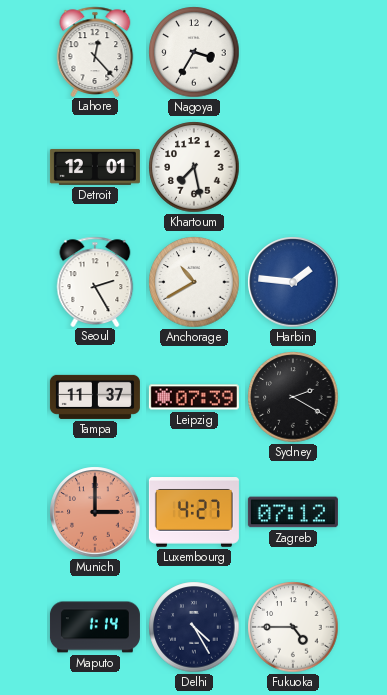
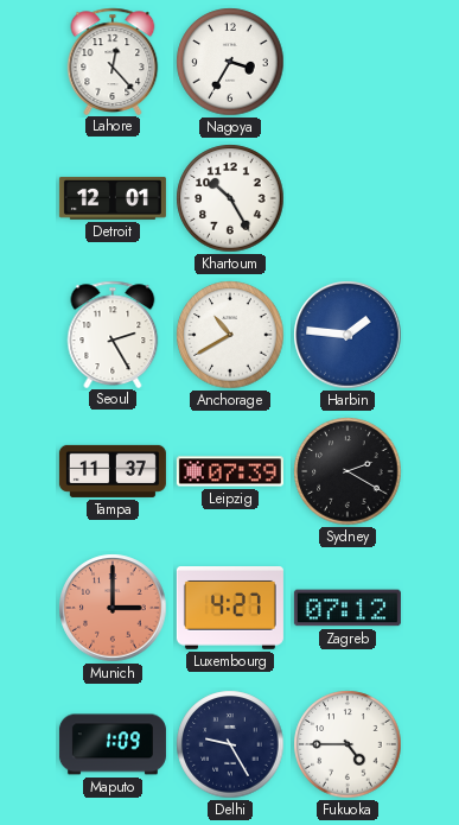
Khartoum: 7:28 -> 10:25 (230, 198)
Maputo: 1:14 -> 1:09 (113, 744)
Delhi: 4:25 -> 9:25 (230, 744)
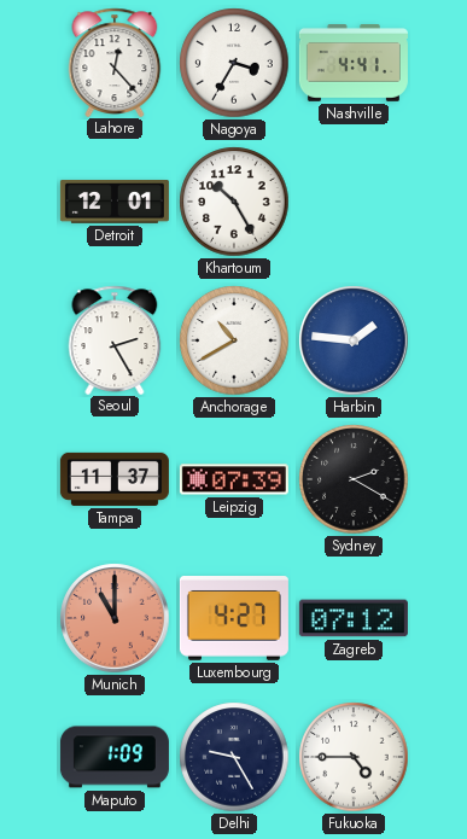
Nashville: none -> 4:41 (354, 64)
Munich: 3:00 -> 11:00 (115, 618)
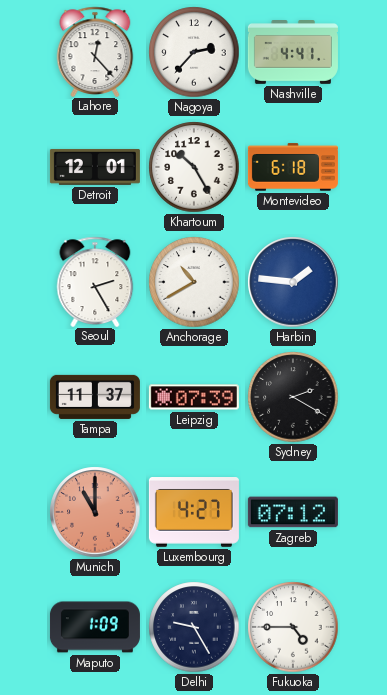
Nagoya: 3:35 -> 2:37 (194, 52)
Montevideo: none -> 6:18 (293, 167)
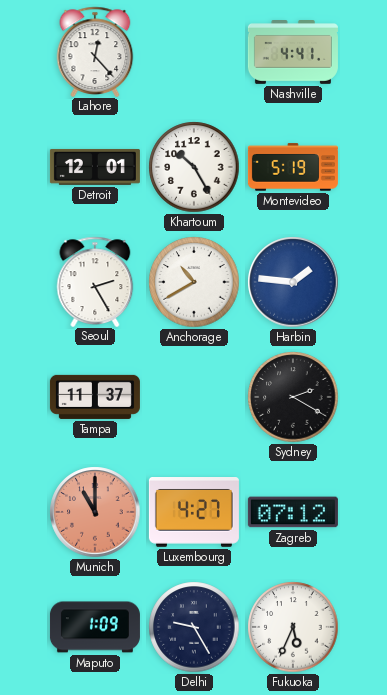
Nagoya: 2:37 -> none (194, 52)
Montevideo: 6:18 -> 5:19 (293, 167)
Leipzig: 07:39 -> none (194, 397)
Fukuoka: 4:45 -> 5:34 (293, 627)
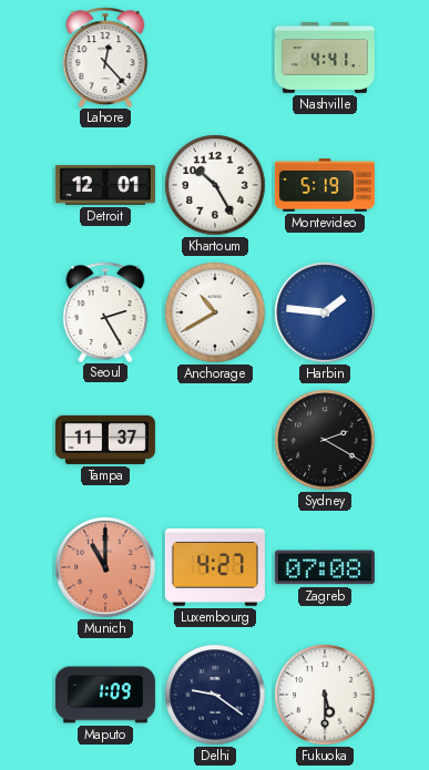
Zagreb: 07:12 -> 07:08 (325, 567)
Delhi: 9:25 -> 9:21 (215, 695)
Fukuoka: 5:34 -> 5:30 (325, 695)
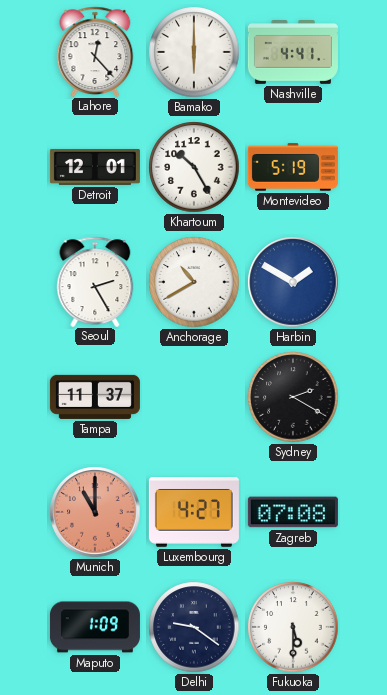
Bamako: none -> 6:00 (194, 52)
Harbin: 1:46 -> 1:50 (293, 282)
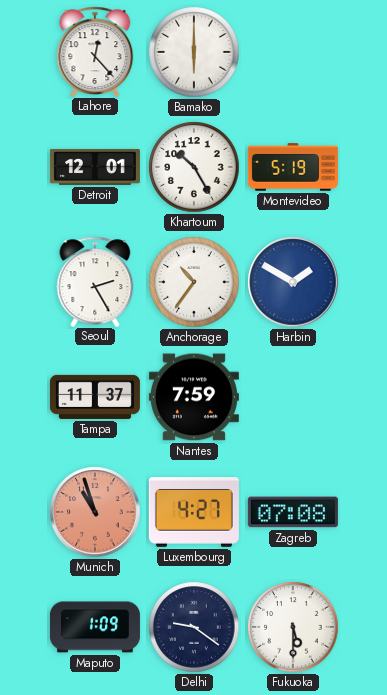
Nashville: 4:41 -> none (293, 53)
Anchorage: 10:40 -> 10:36 (194, 282)
Nantes: none -> 7:59 (194, 397)
Sydney: 2:20 -> none (293, 397)
Munich: 11:00 -> 10:57 (95, 512)
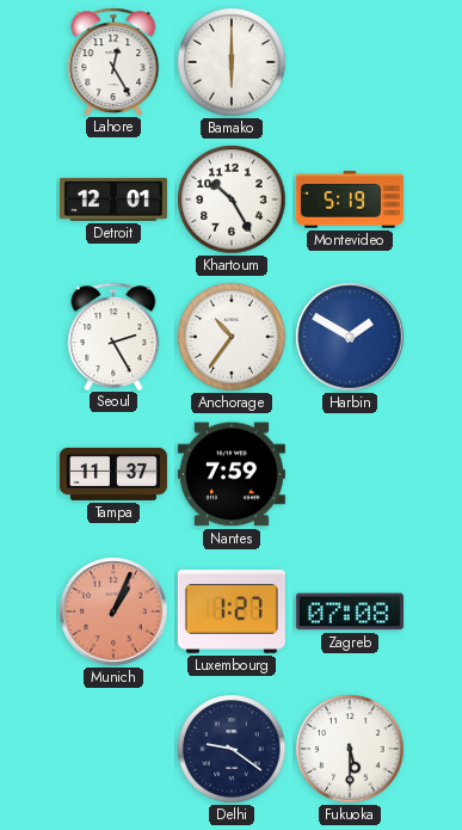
Lahore: 12:23 -> 12:25 (113, 61)
Munich: 10:57 -> 1:04 (113, 611)
Luxembourg: 4:27 -> 1:27 (232, 613)
Maputo: 1:09 -> none (95, 627)
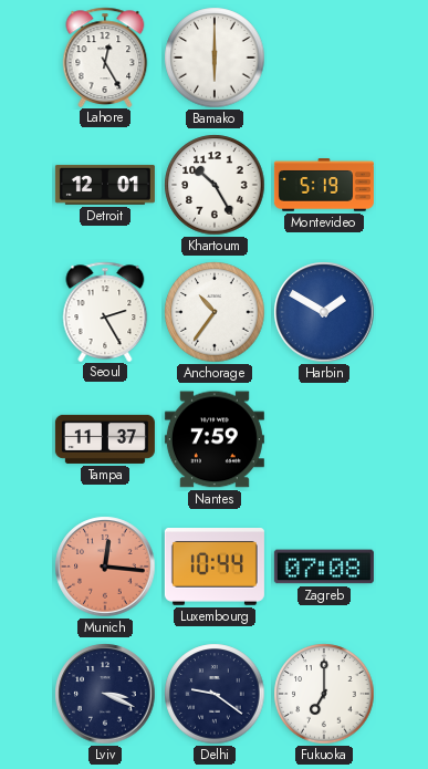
Munich: 1:04 -> 12:16 (105, 567)
Luxembourg: 1:27 -> 10:44 (215, 568)
Lviv: none -> 3:19 (105, 694)
Fukuoka: 5:30 -> 7:00 (324, 694)
